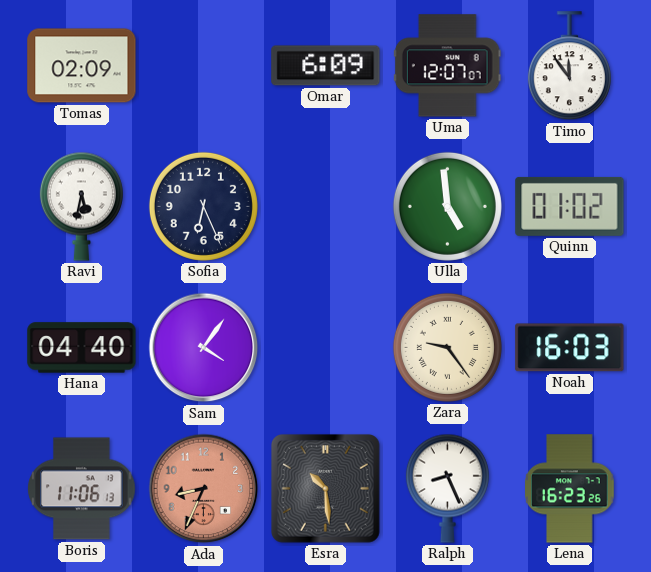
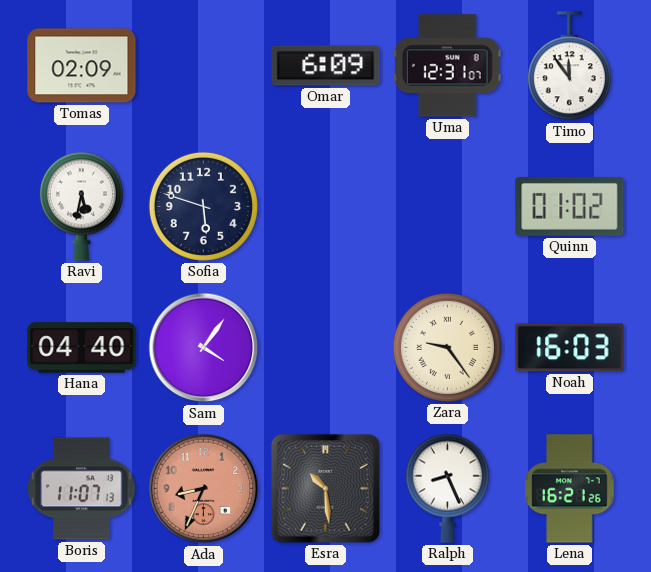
Uma: 12:07 -> 12:31 (447, 66)
Sofia: 6:26 -> 5:48 (203, 206)
Ulla: 4:59 -> none (447, 206)
Boris: 11:06 -> 11:07 (82, 489)
Lena: 16:23 -> 16:21 (570, 489)
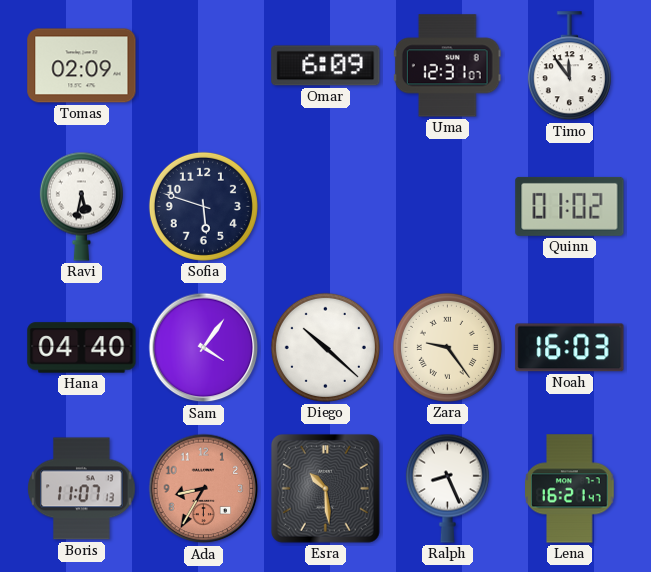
Diego: none -> 10:22 (325, 347)
Ada: 8:34 -> 8:35 (204, 489)
Lena: 16:21:26 -> 16:21:47 (570, 489)
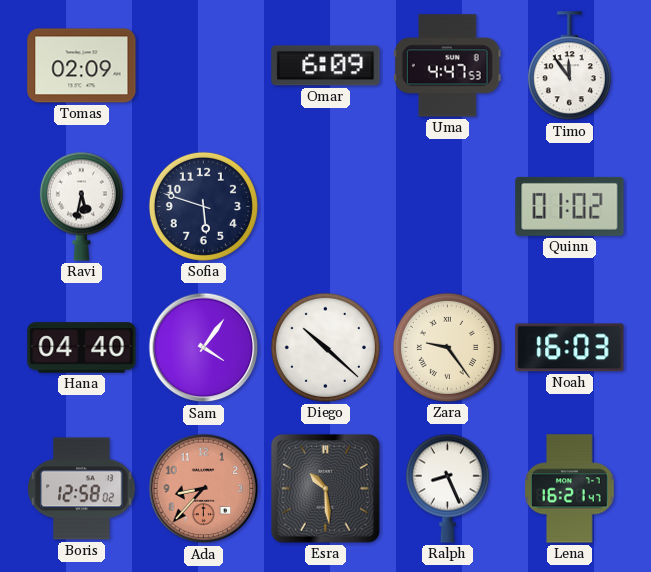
Uma: 12:31 -> 4:47 (447, 66)
Boris: 11:07 -> 12:58 (82, 489)
Ada: 8:35 -> 8:37 (204, 489)
